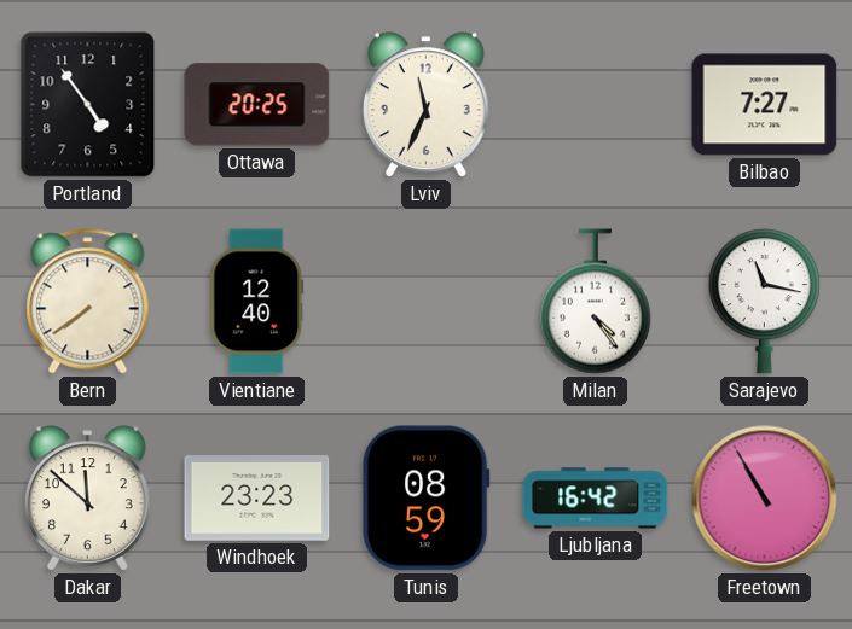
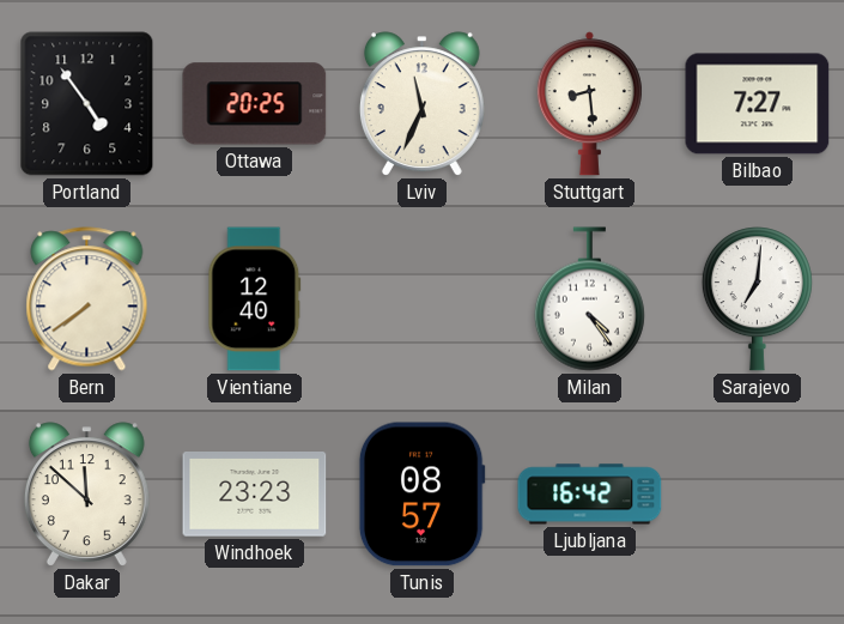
Stuttgart: none -> 8:29 (589, 104)
Sarajevo: 11:17 -> 7:01 (757, 299)
Tunis: 08:59 -> 08:57 (421, 495)
Freetown: 10:55 -> none (765, 499)
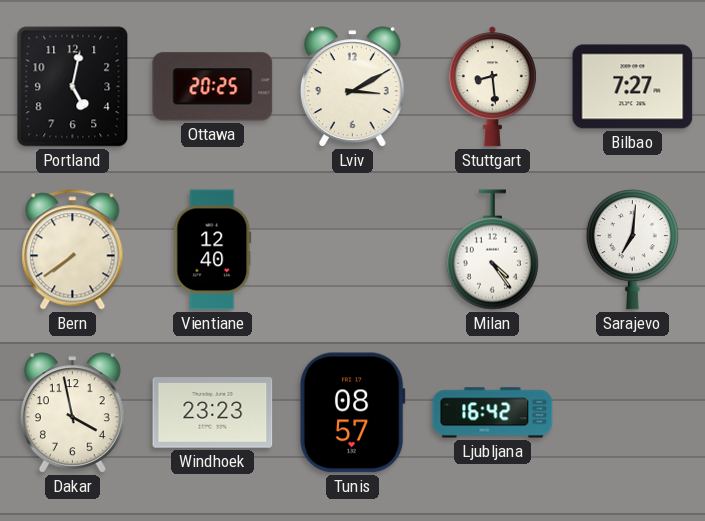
Portland: 4:54 -> 5:02 (73, 87)
Lviv: 11:34 -> 3:10 (352, 87)
Dakar: 11:52 -> 3:58 (72, 413)
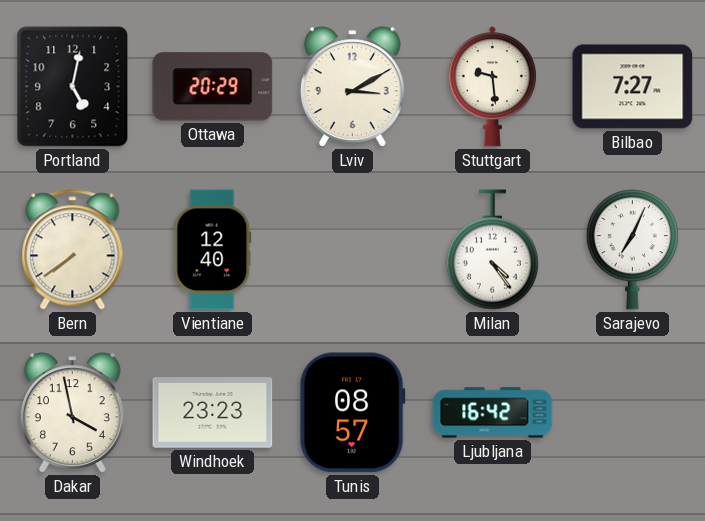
Ottawa: 20:25 -> 20:29 (213, 87)
Stuttgart: 8:29 -> 9:29 (492, 87)
Sarajevo: 7:01 -> 7:04 (632, 250)
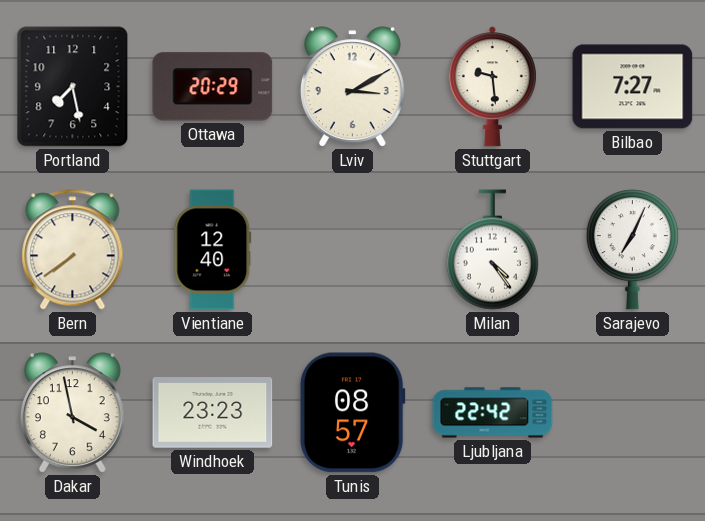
Portland: 5:02 -> 7:28 (73, 87)
Ljubljana: 16:42 -> 22:42 (493, 413)
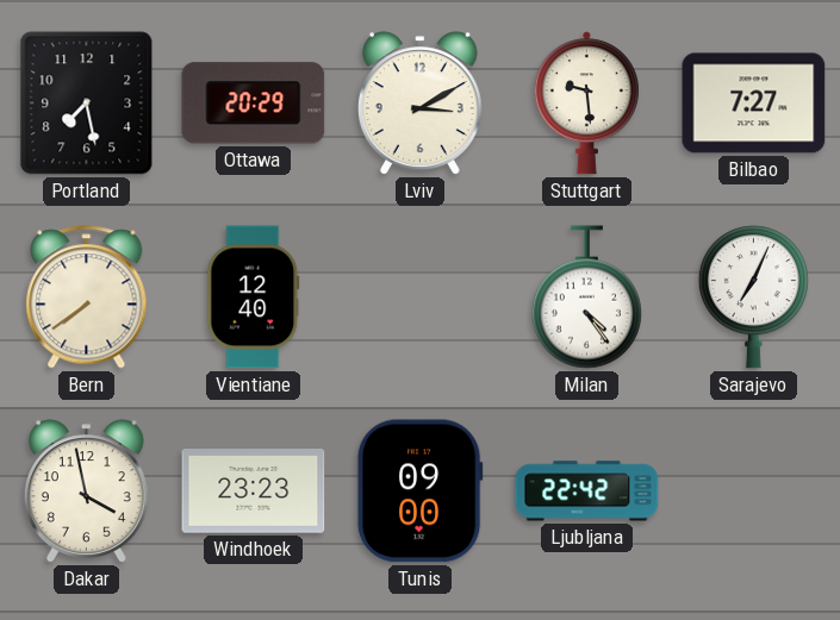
Tunis: 08:57 -> 09:00 (419, 491)
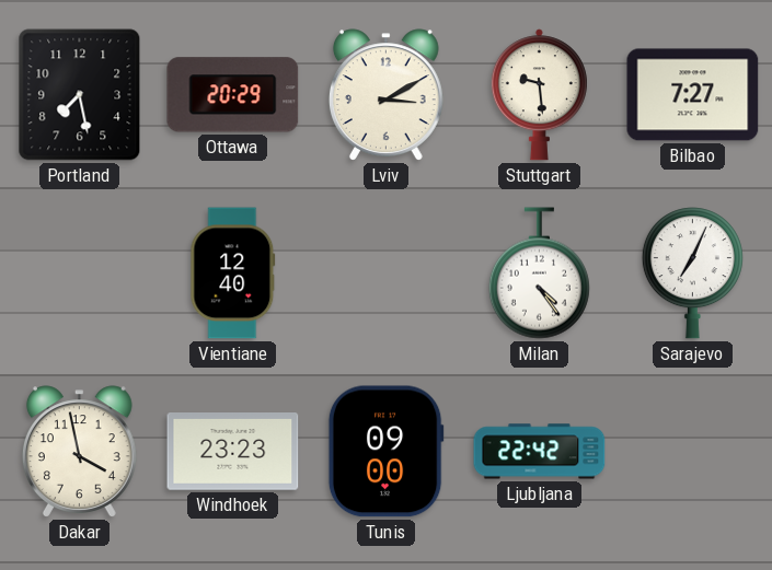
Bern: 7:39 -> none (87, 298)
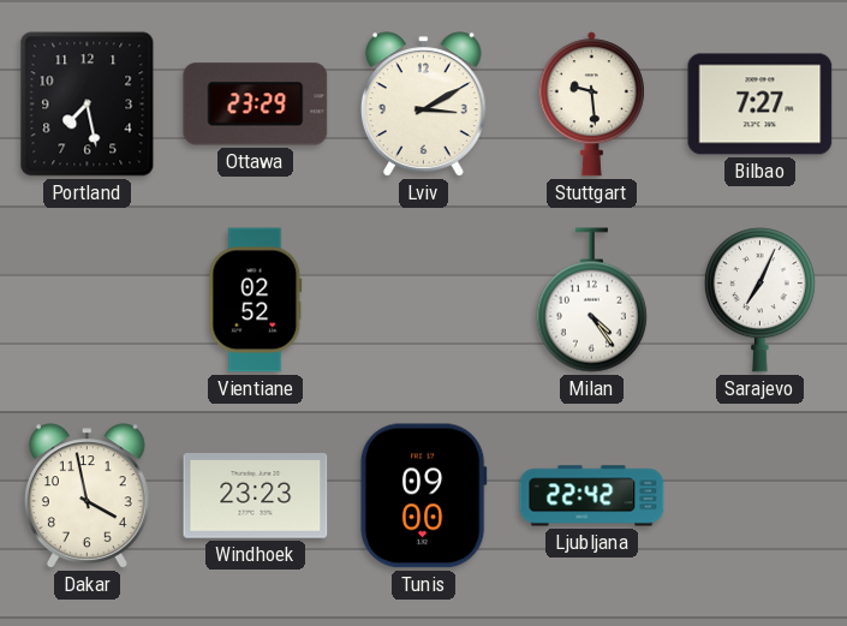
Ottawa: 20:29 -> 23:29 (256, 105)
Vientiane: 12:40 -> 02:52 (256, 300)
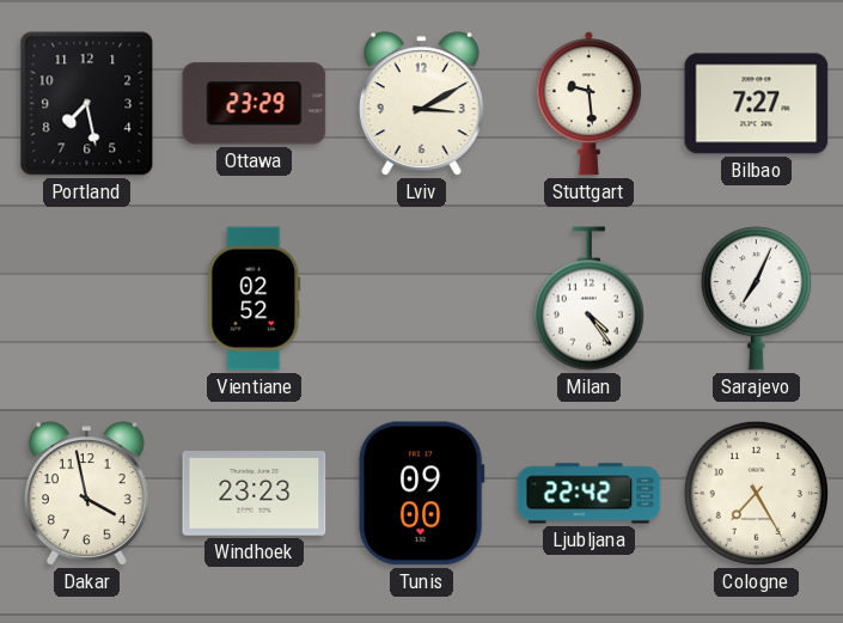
Cologne: none -> 7:25 (756, 493)
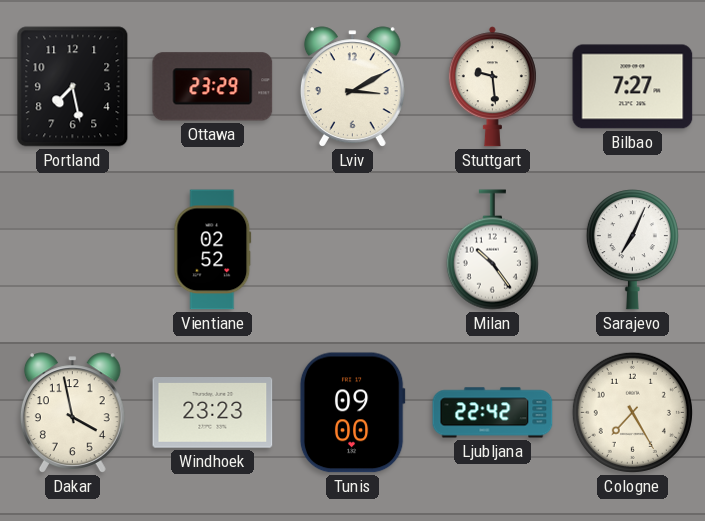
Milan: 4:24 -> 10:24 (492, 250)
